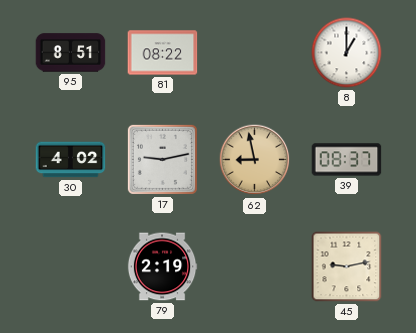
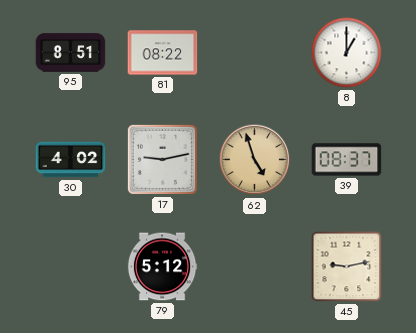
62: 8:58 -> 4:57 (255, 160)
79: 2:19 -> 5:12 (162, 267)
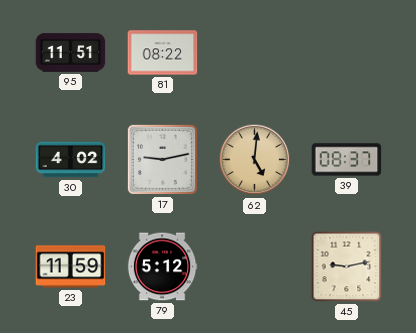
95: 8:51 -> 11:51 (71, 53)
8: 1:00 -> none (347, 53)
62: 4:57 -> 5:01 (255, 160)
23: none -> 11:59 (71, 267)
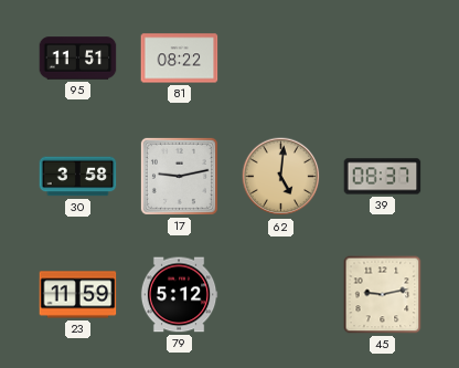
30: 4:02 -> 3:58 (78, 177)
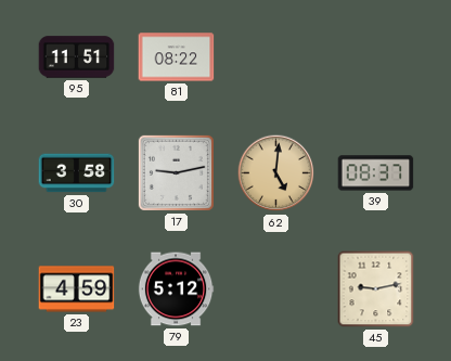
23: 11:59 -> 4:59 (77, 289)
